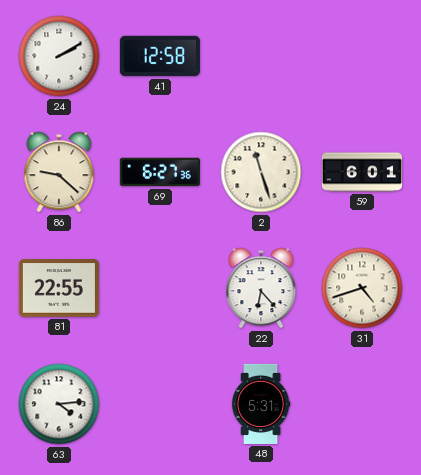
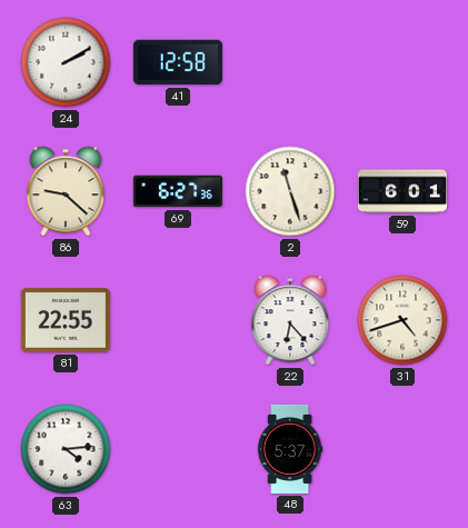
48: 5:31 -> 5:37 (290, 449)
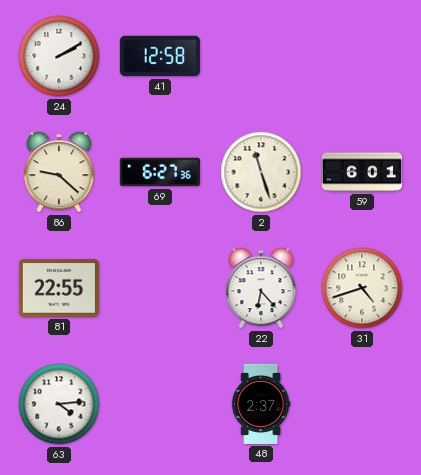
48: 5:37 -> 2:37 (261, 404)
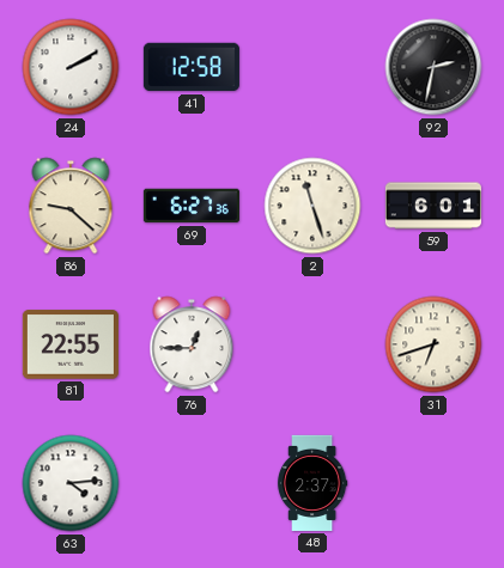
92: none -> 2:32 (433, 67)
76: none -> 12:45 (192, 344)
22: 6:23 -> none (261, 288)
31: 4:42 -> 6:42 (433, 344)
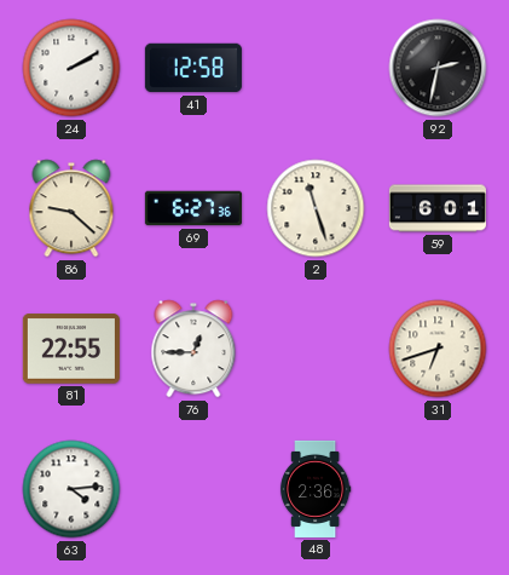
48: 2:37 -> 2:36 (316, 489)
